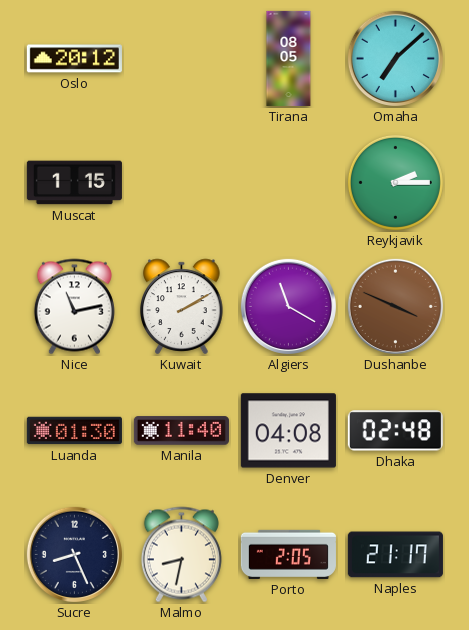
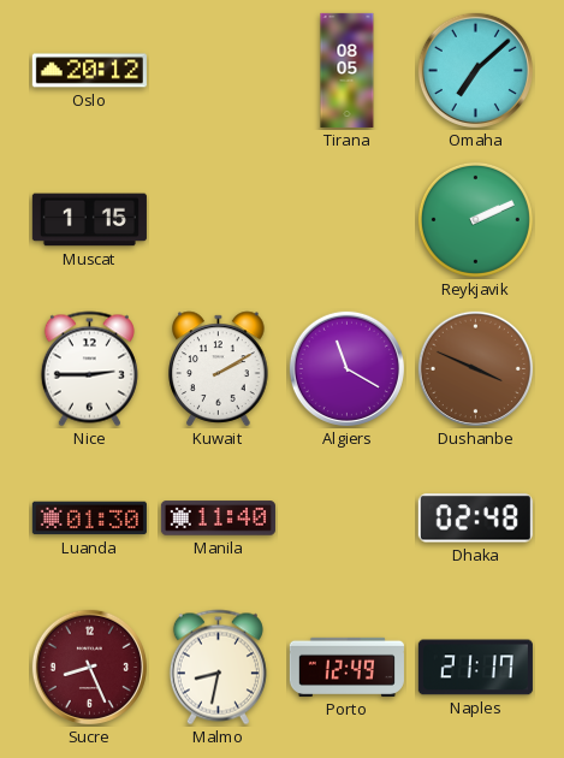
Reykjavik: 2:15 -> 2:11 (475, 219)
Nice: 11:13 -> 2:45 (89, 369)
Denver: 04:08 -> none (288, 431)
Sucre dial: navy -> burgundy (89, 667)
Porto: 2:05 -> 12:49 (346, 667)
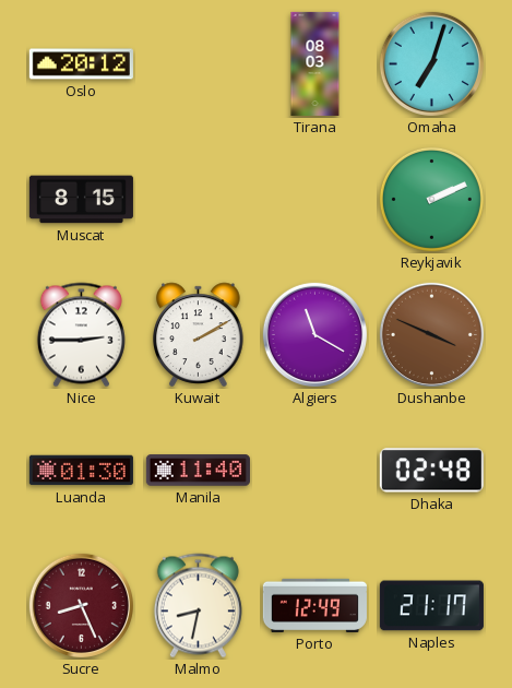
Tirana: 08:05 -> 08:03 (315, 63)
Omaha: 7:08 -> 7:03 (431, 63)
Muscat: 1:15 -> 8:15 (81, 200)
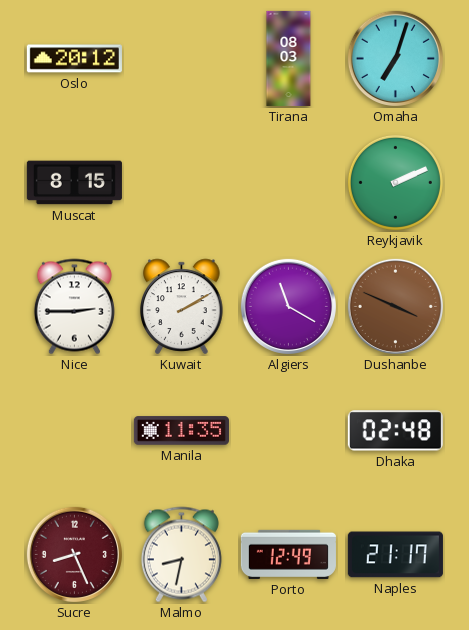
Luanda: 01:30 -> none (81, 471)
Manila: 11:40 -> 11:35 (181, 431)
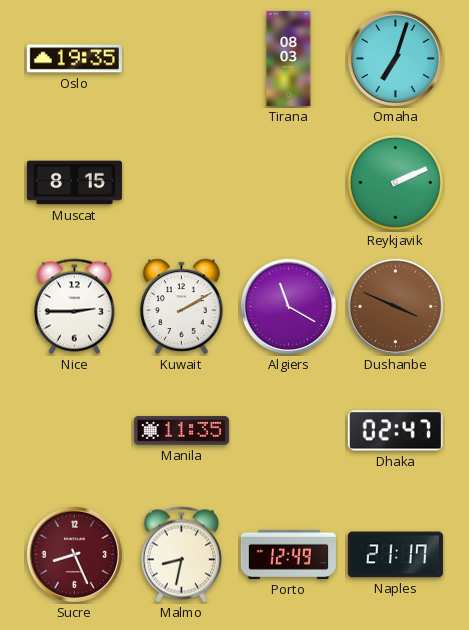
Oslo: 20:12 -> 19:35 (74, 59)
Dhaka: 02:48 -> 02:47 (395, 431)
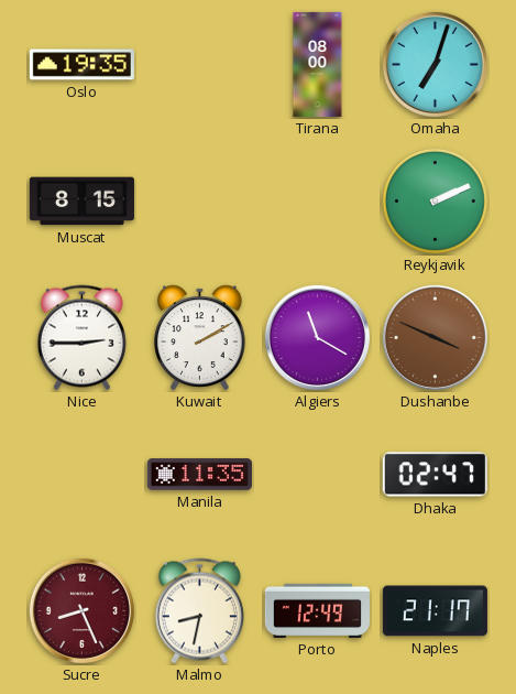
Tirana: 08:03 -> 08:00 (318, 64)
